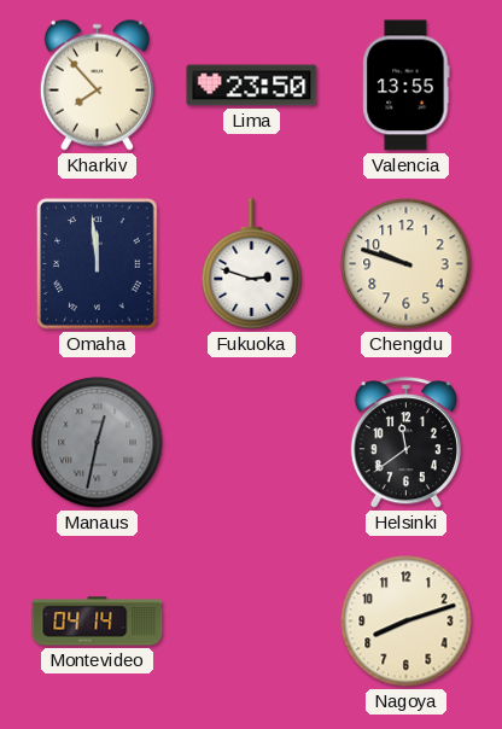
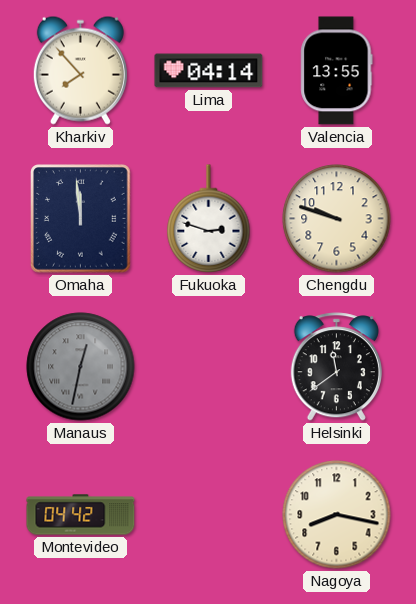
Lima: 23:50 -> 04:14 (209, 71)
Montevideo: 04:14 -> 04:42 (81, 515)
Nagoya: 8:12 -> 8:17 (337, 515)
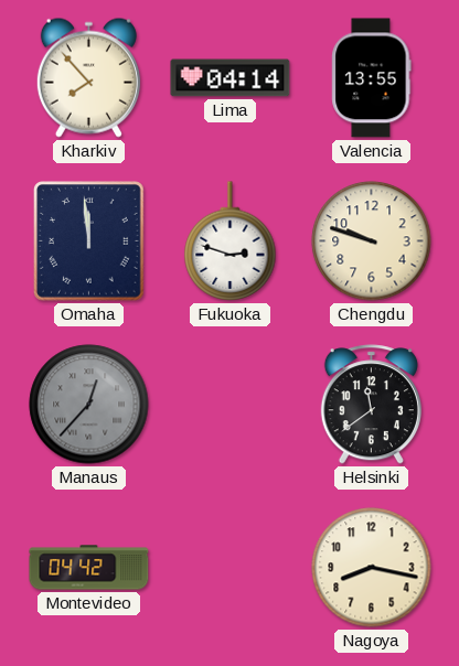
Manaus: 12:32 -> 12:37 (89, 405)
